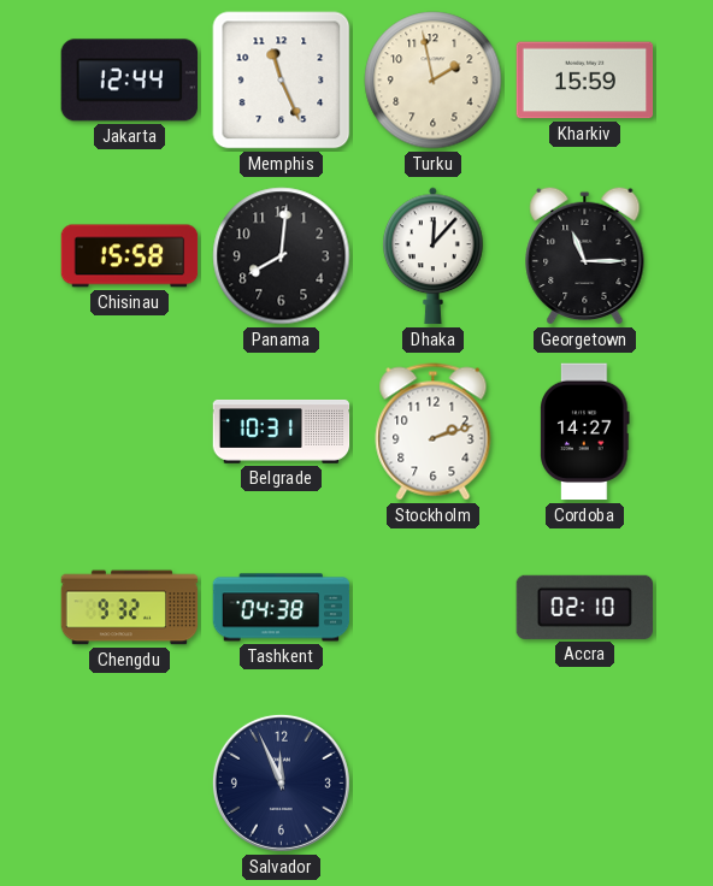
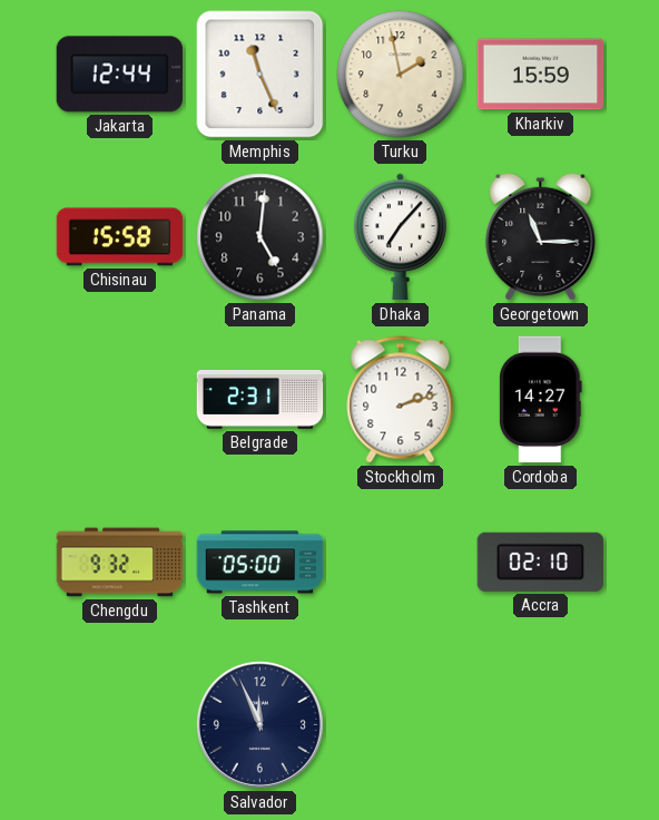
Panama: 8:01 -> 5:01 (260, 237)
Dhaka: 12:07 -> 7:07 (401, 237)
Belgrade: 10:31 -> 2:31 (260, 400)
Tashkent: 04:38 -> 05:00 (260, 563)
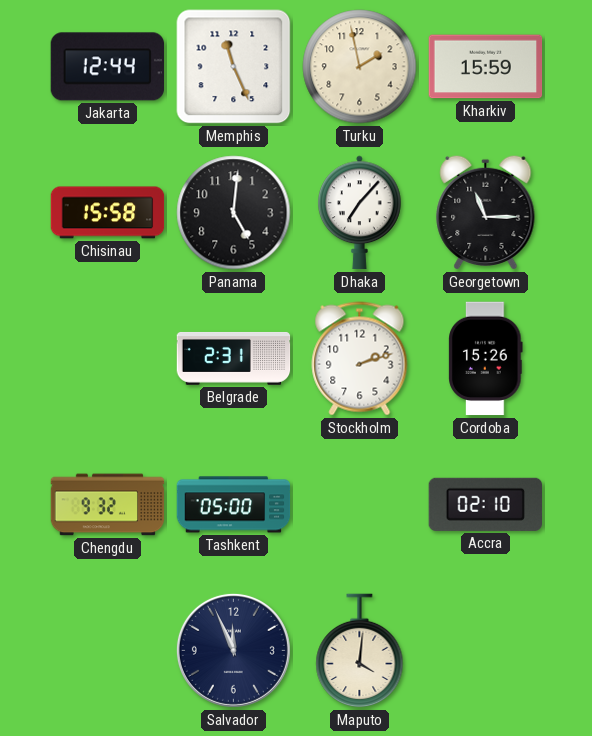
Cordoba: 14:27 -> 15:26 (486, 359)
Maputo: none -> 4:01 (360, 651)
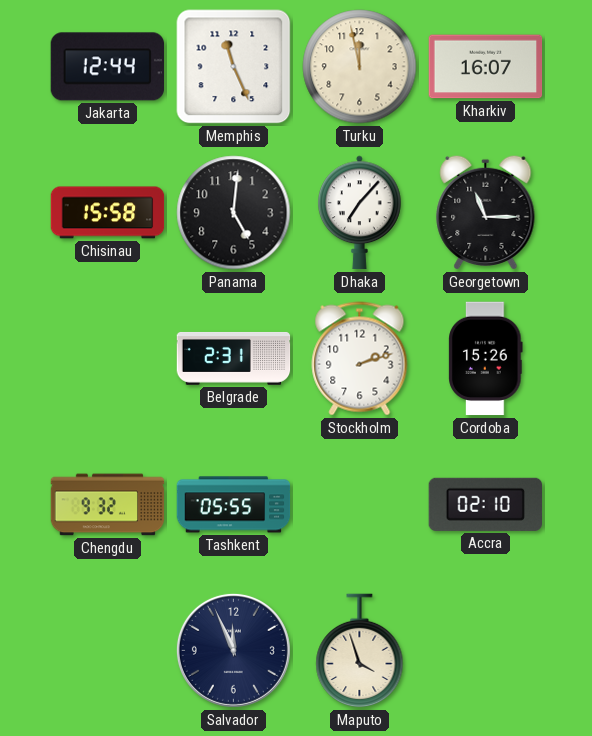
Turku: 1:58 -> 11:58 (360, 67)
Kharkiv: 15:59 -> 16:07 (486, 67)
Tashkent: 05:00 -> 05:55 (234, 505)
Maputo: 4:01 -> 3:57 (360, 651)
